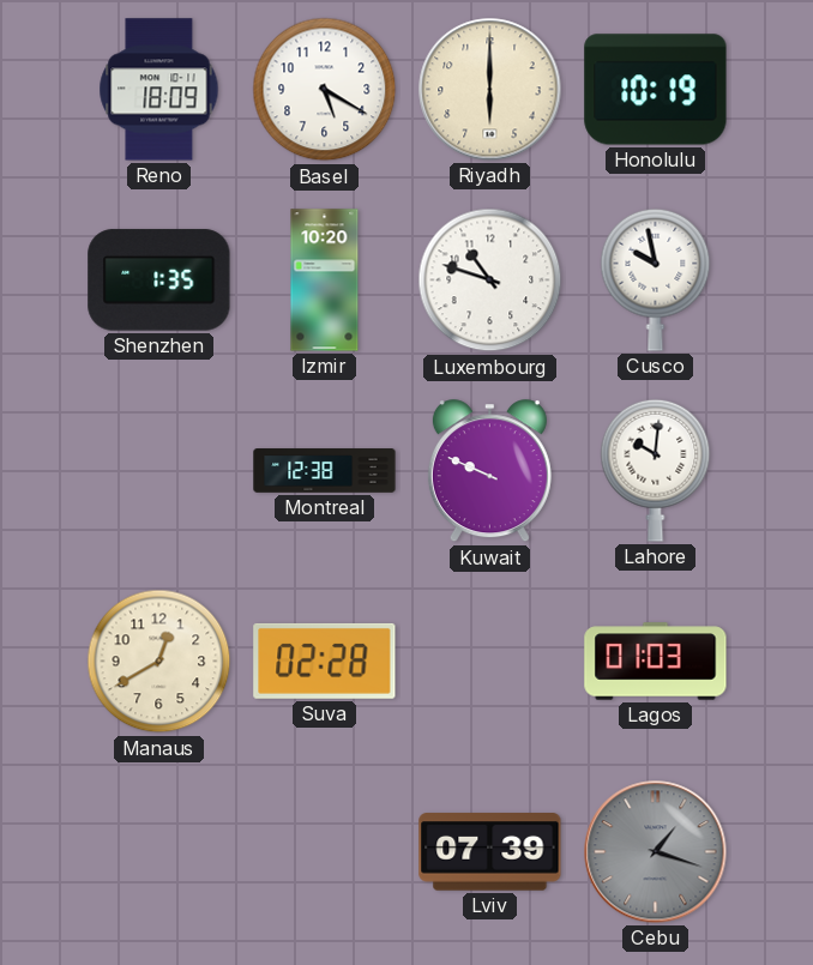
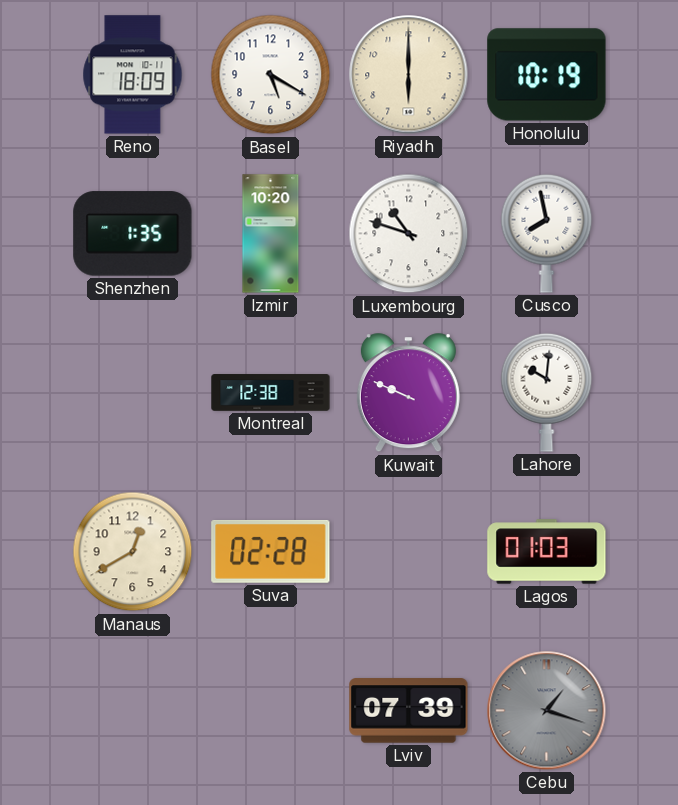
Cusco: 9:58 -> 7:58 (547, 233)
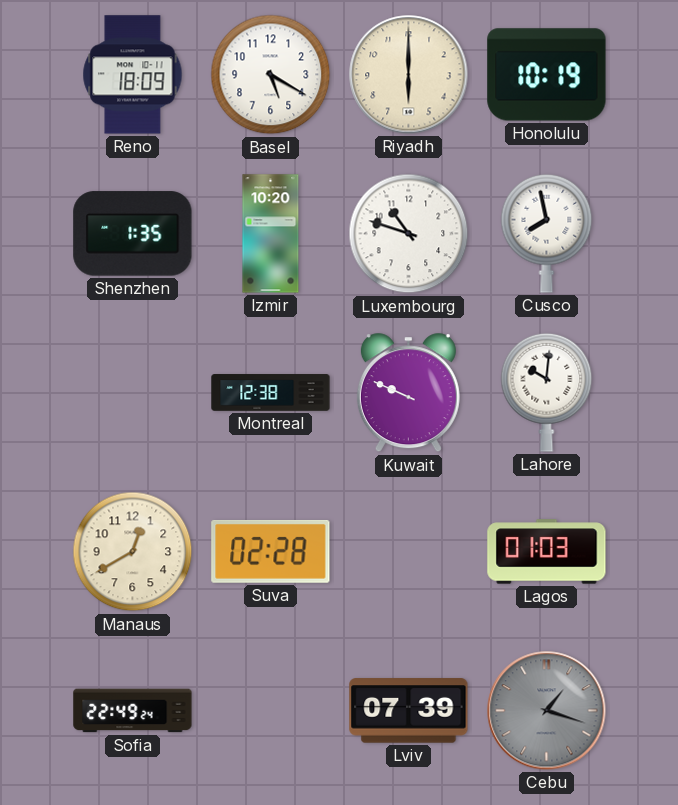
Sofia: none -> 22:49 (133, 711)
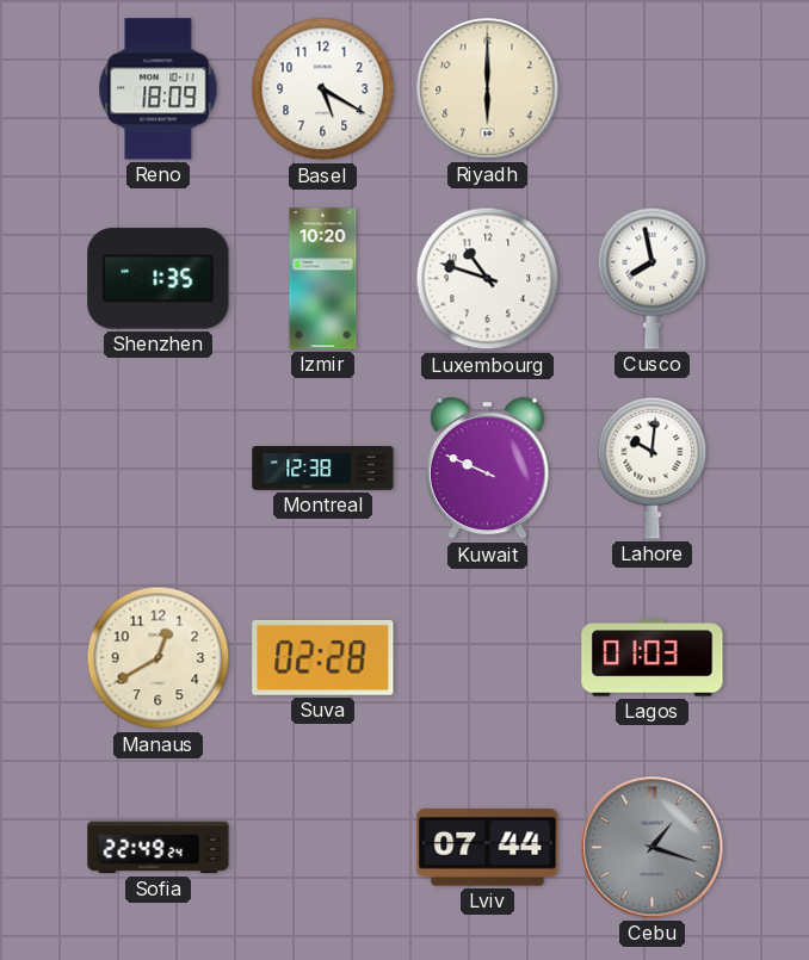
Honolulu: 10:19 -> none (547, 75)
Lviv: 07:39 -> 07:44 (488, 848)
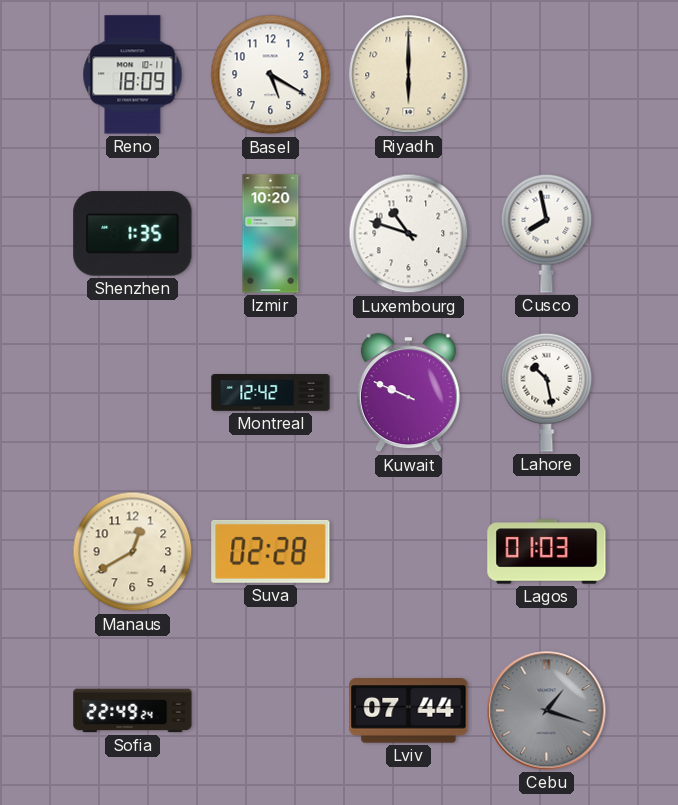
Montreal: 12:38 -> 12:42 (271, 393)
Lahore: 10:01 -> 10:28 (547, 392)
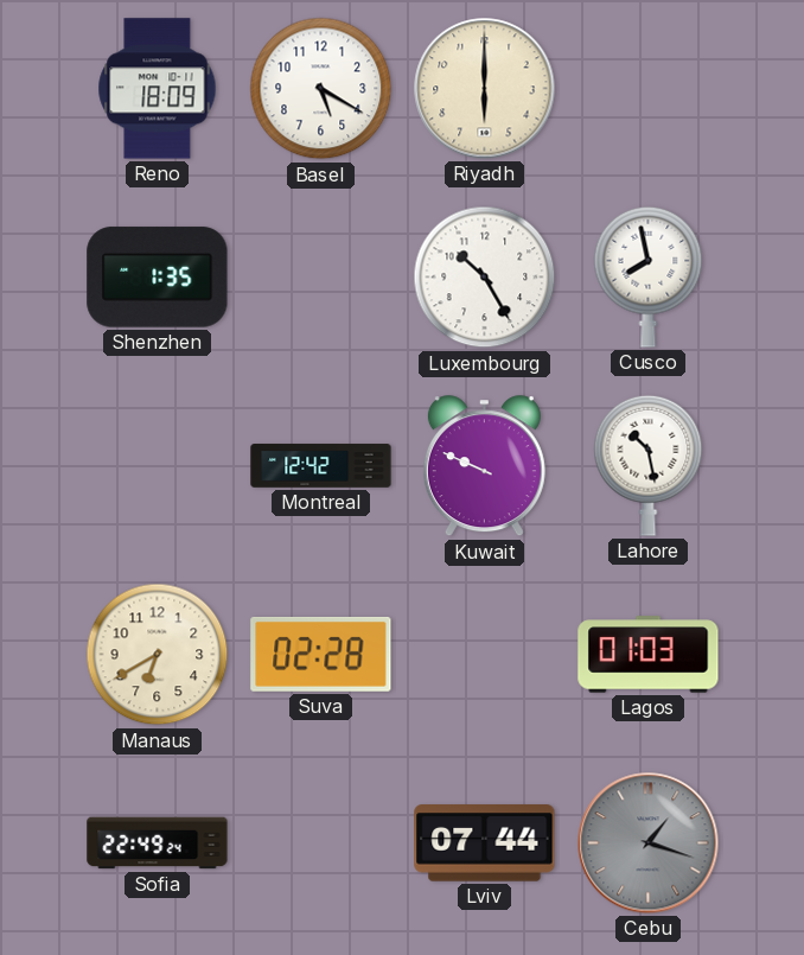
Izmir: 10:20 -> none (271, 234)
Luxembourg: 10:48 -> 10:25 (485, 278)
Manaus: 12:40 -> 6:40 (158, 655)
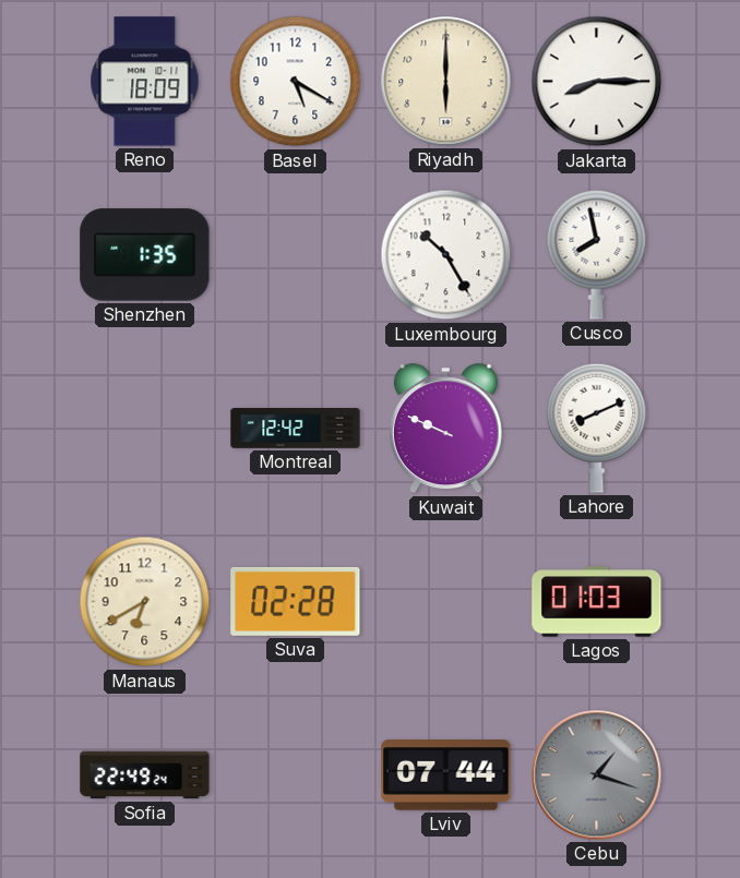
Jakarta: none -> 8:15 (597, 82)
Lahore: 10:28 -> 8:11 (597, 428)
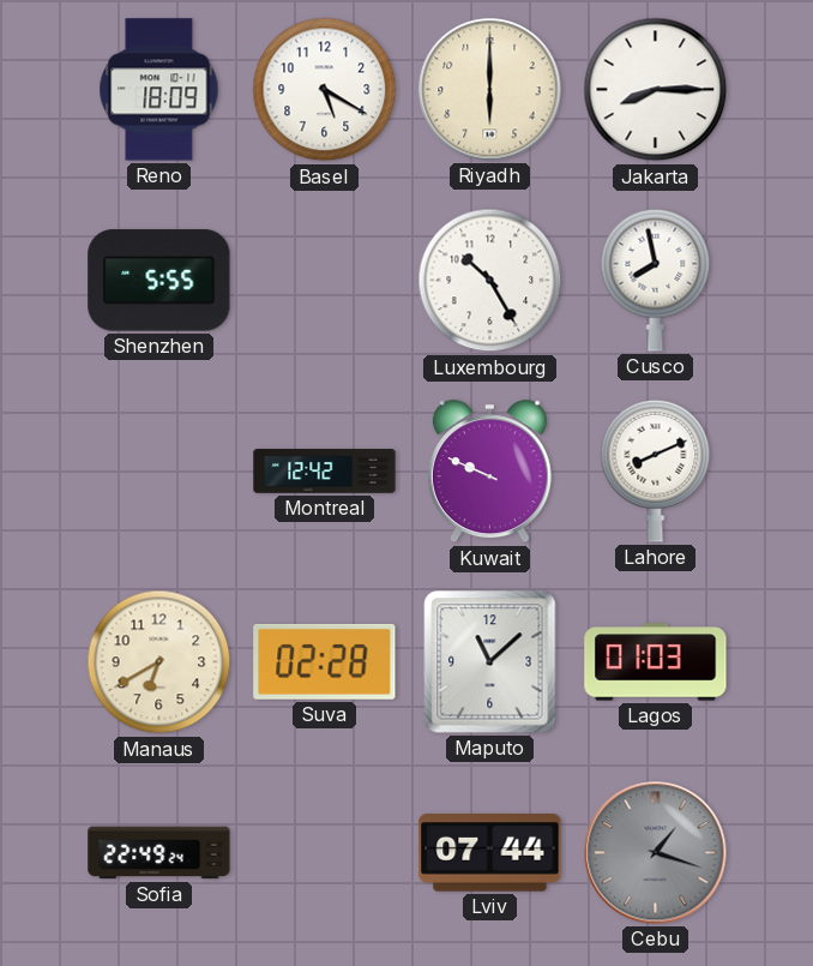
Shenzhen: 1:35 -> 5:55 (159, 281)
Maputo: none -> 11:08 (490, 662)
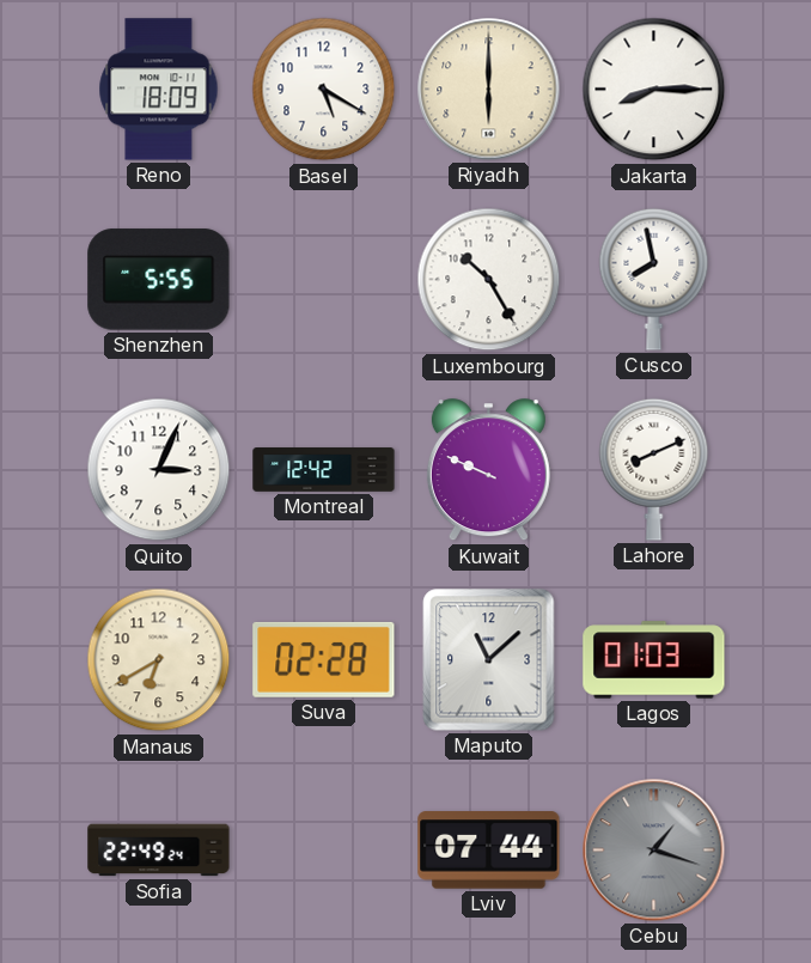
Quito: none -> 3:04 (159, 470)
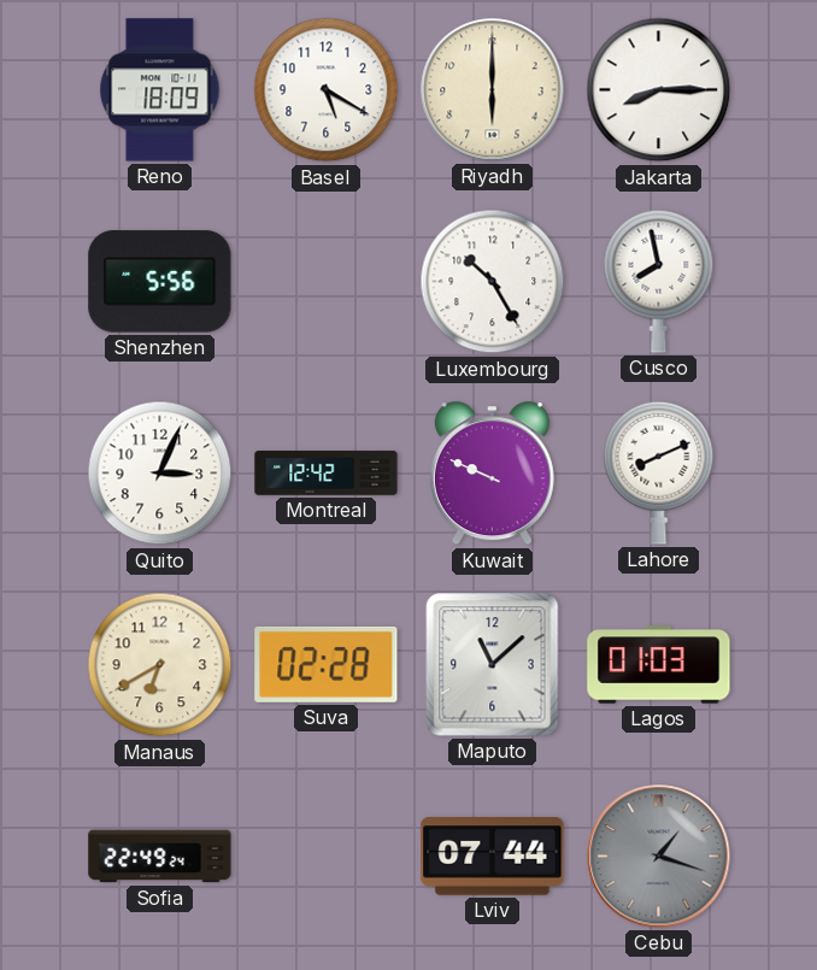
Shenzhen: 5:55 -> 5:56 (160, 282)
